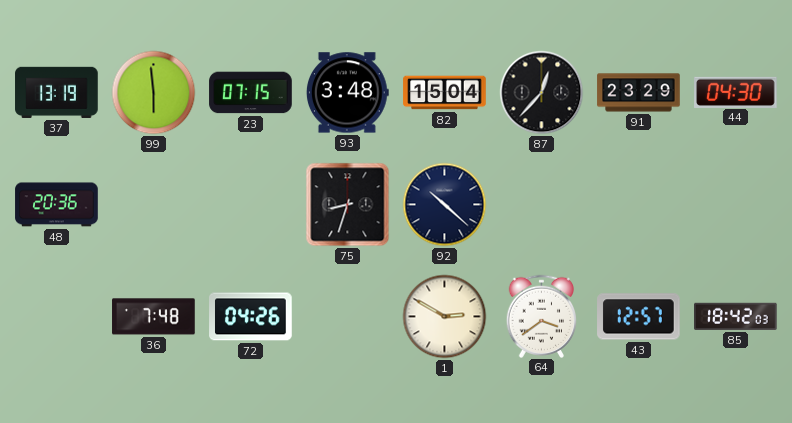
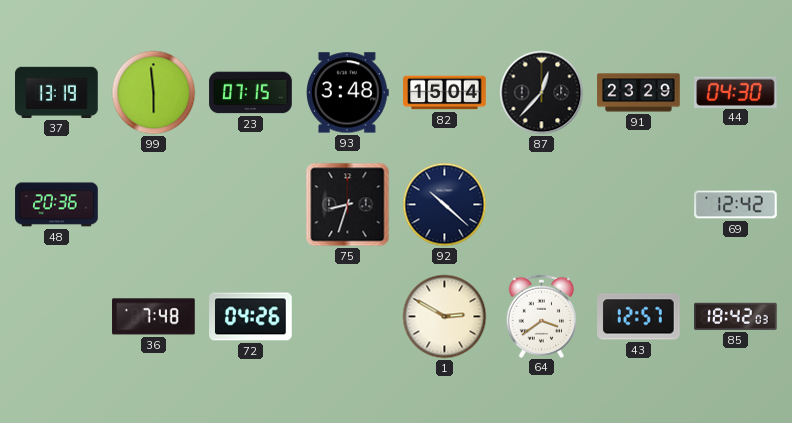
69: none -> 12:42 (736, 205)
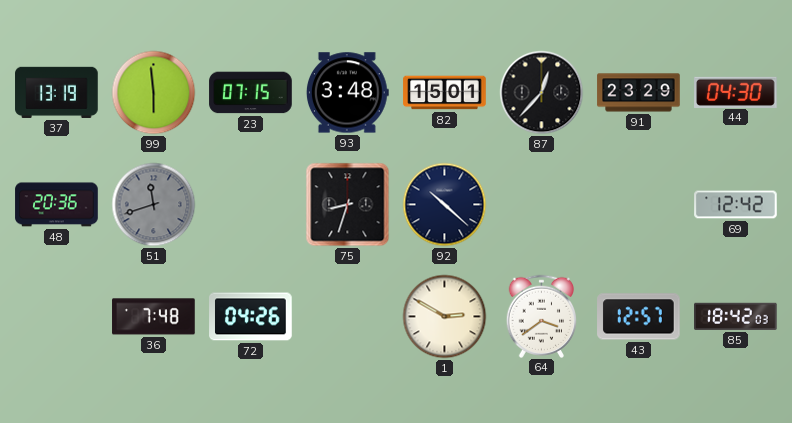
82: 15:04 -> 15:01 (445, 93)
51: none -> 11:42 (154, 205)
